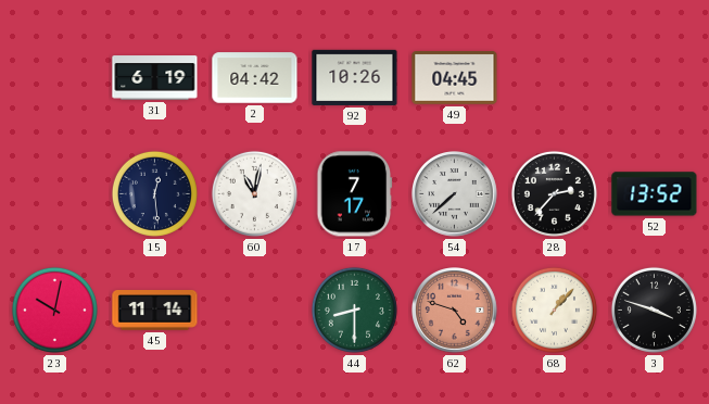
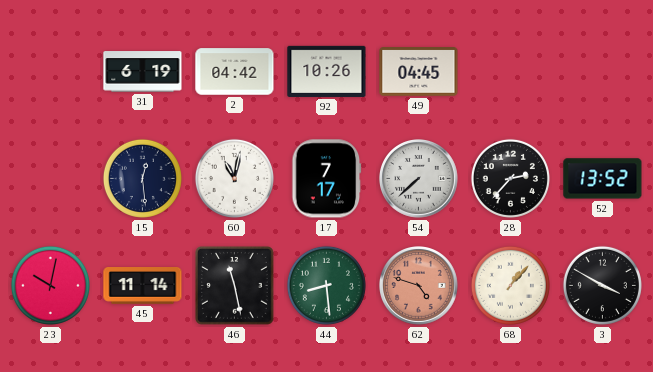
46: none -> 11:28 (235, 286)
44: 8:30 -> 8:29 (326, 285)
3: 3:48 -> 3:50 (602, 285)
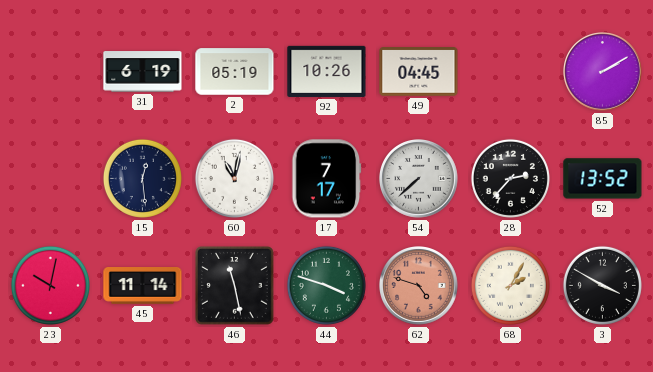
2: 04:42 -> 05:19 (235, 72)
85: none -> 2:10 (603, 72)
44: 8:29 -> 3:48 (326, 285)
68: 1:07 -> 2:05 (510, 285)
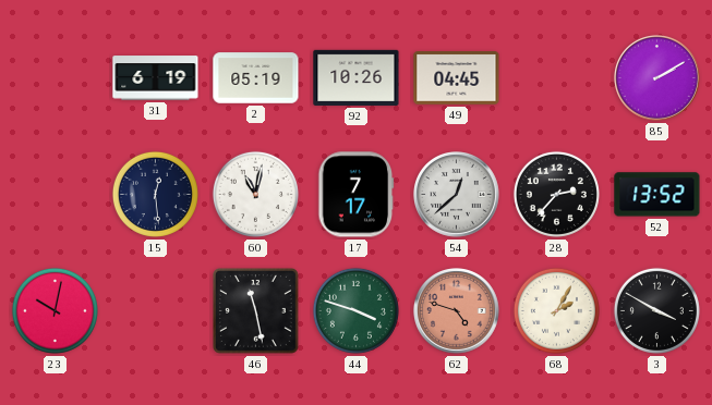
54: 7:38 -> 12:38 (457, 195)
45: 11:14 -> none (143, 286)
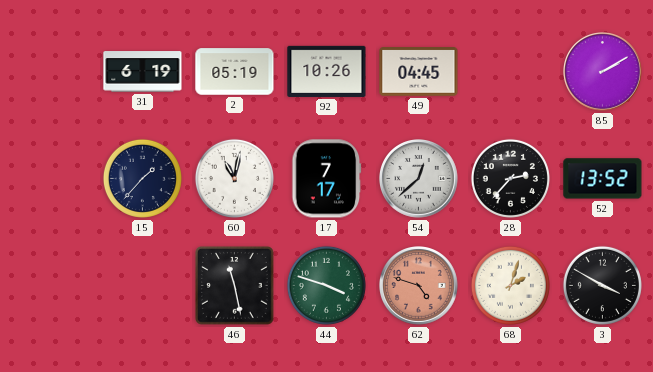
15: 12:29 -> 1:37 (142, 178)
23: 10:02 -> none (55, 310)
68: 2:05 -> 2:03 (510, 285)
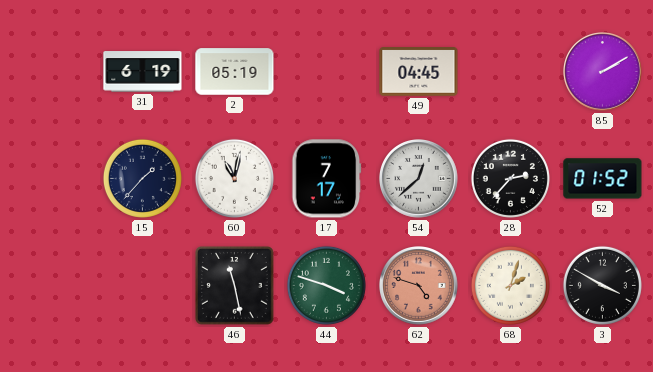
92: 10:26 -> none (327, 71)
52: 13:52 -> 01:52 (603, 179)
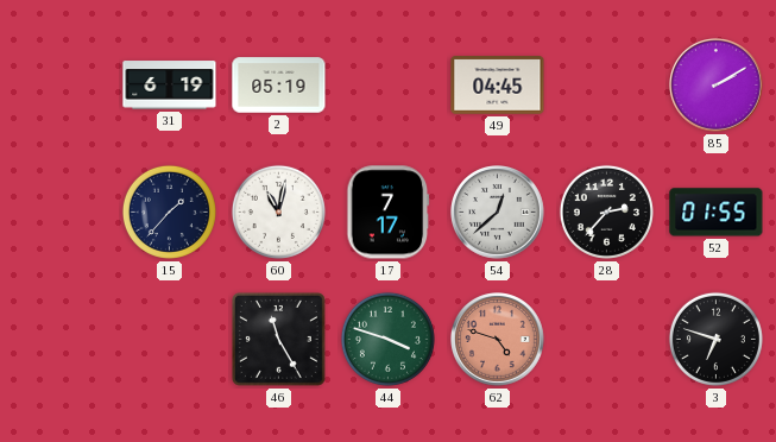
52: 01:52 -> 01:55 (717, 213)
46: 11:28 -> 11:25 (279, 340)
68: 2:03 -> none (510, 285)
3: 3:50 -> 6:48 (715, 339)
